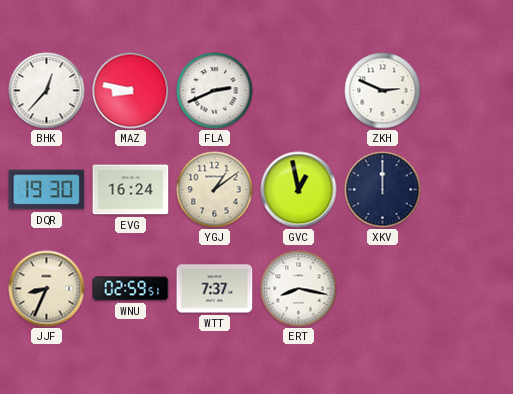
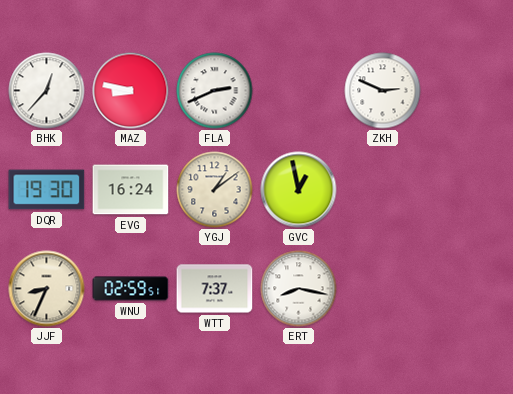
XKV: 12:00 -> none (383, 190)
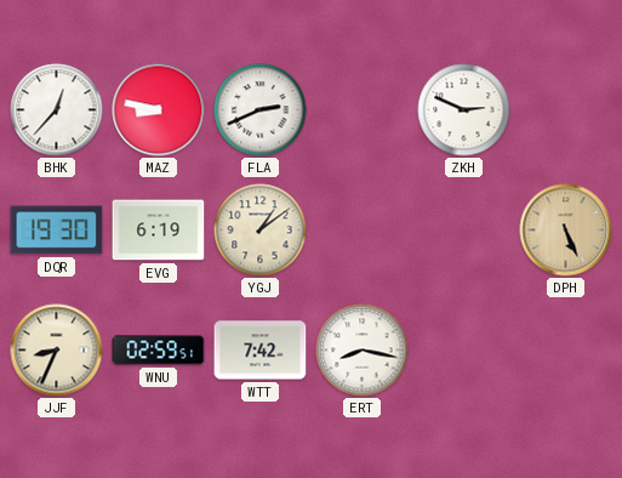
EVG: 16:24 -> 6:19 (159, 231)
GVC: 12:58 -> none (299, 190)
DPH: none -> 5:26 (566, 231)
WTT: 7:37 -> 7:42 (261, 351)
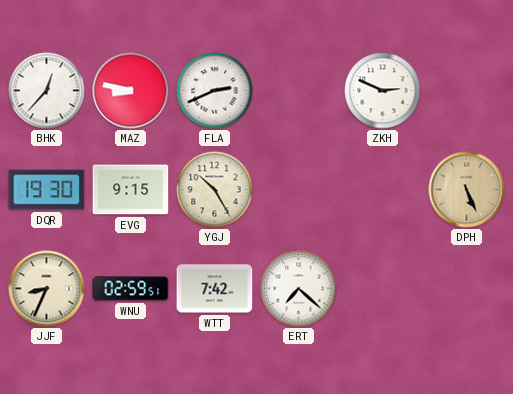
EVG: 6:19 -> 9:15 (131, 190)
YGJ: 1:09 -> 10:25 (215, 190)
ERT: 8:17 -> 7:22 (299, 289)
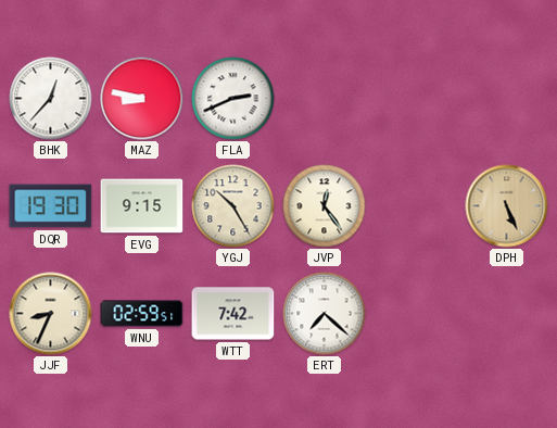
ZKH: 2:49 -> none (383, 91)
JVP: none -> 12:24 (325, 206)
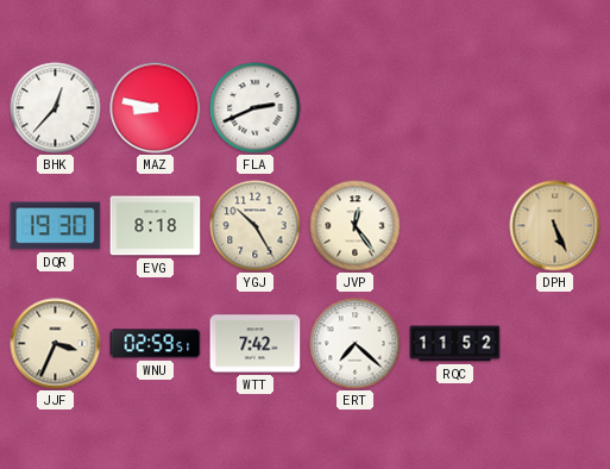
EVG: 9:15 -> 8:18 (156, 226)
JJF: 8:34 -> 3:34 (56, 344)
RQC: none -> 11:52 (455, 344)
